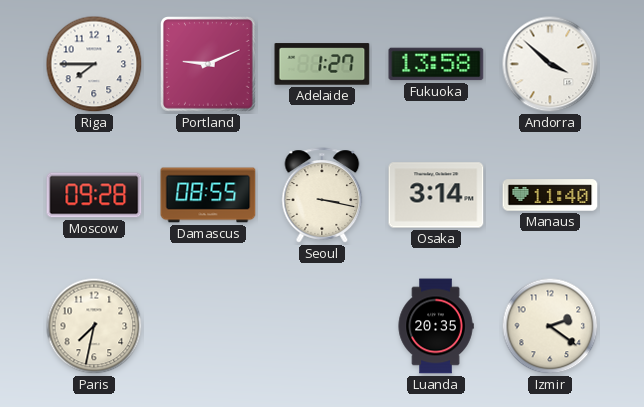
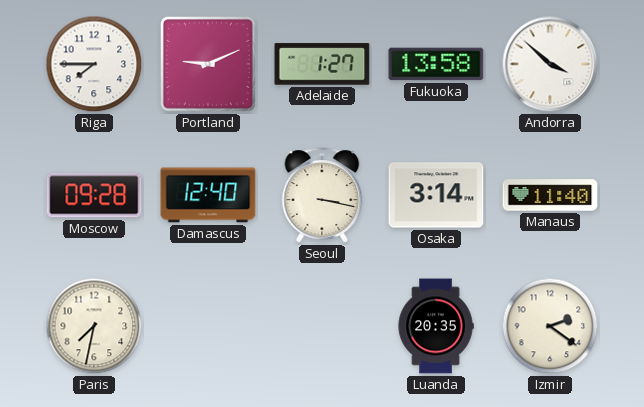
Damascus: 08:55 -> 12:40 (208, 195)
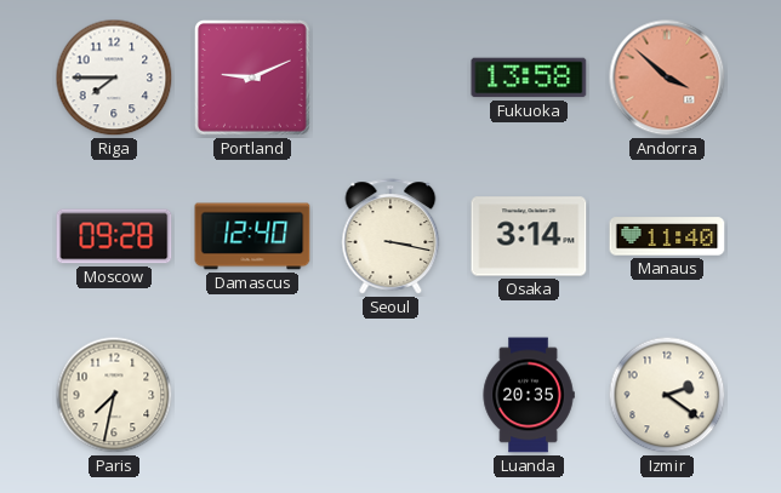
Adelaide: 1:27 -> none (322, 64)
Andorra dial: white -> salmon (667, 78)
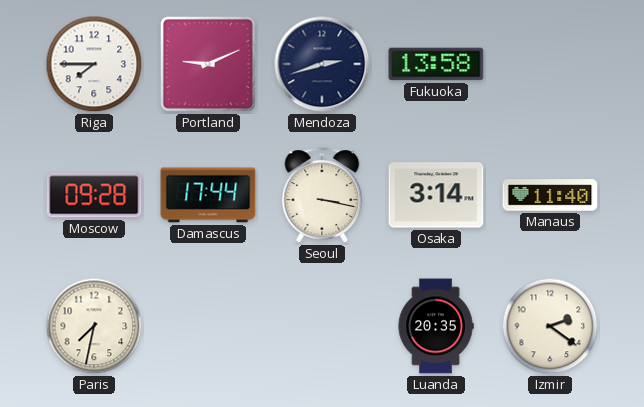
Mendoza: none -> 2:42 (322, 64)
Andorra: 3:52 -> none (667, 78)
Damascus: 12:40 -> 17:44 (208, 195)
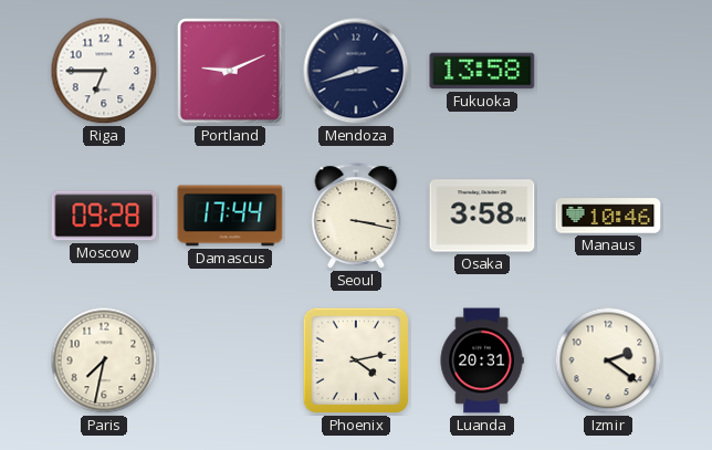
Riga: 7:45 -> 6:45 (104, 71)
Osaka: 3:14 -> 3:58 (482, 216)
Manaus: 11:40 -> 10:46 (608, 216)
Phoenix: none -> 4:13 (356, 360)
Luanda: 20:35 -> 20:31 (482, 360)
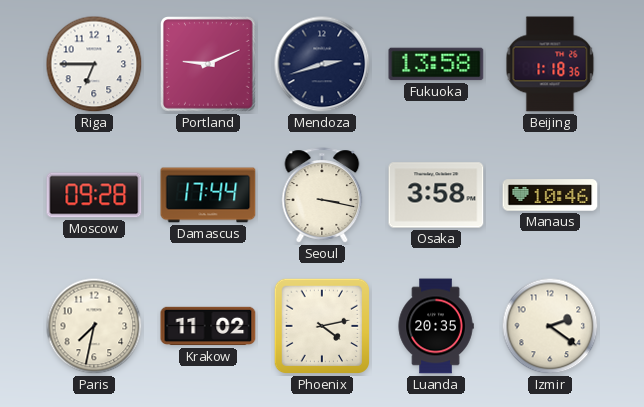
Beijing: none -> 1:18 (550, 64)
Krakow: none -> 11:02 (208, 326)
Luanda: 20:31 -> 20:35 (436, 326)
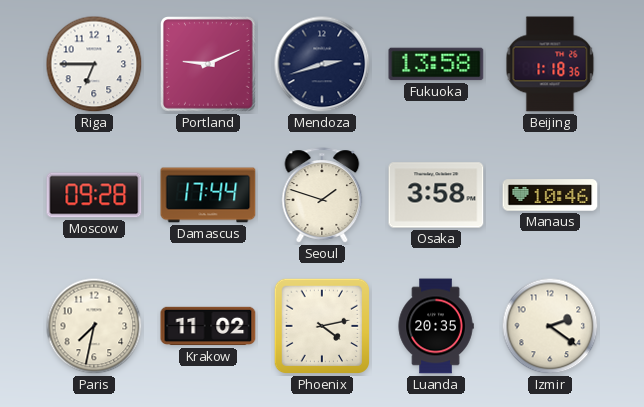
Seoul: 3:17 -> 1:48 (322, 195)
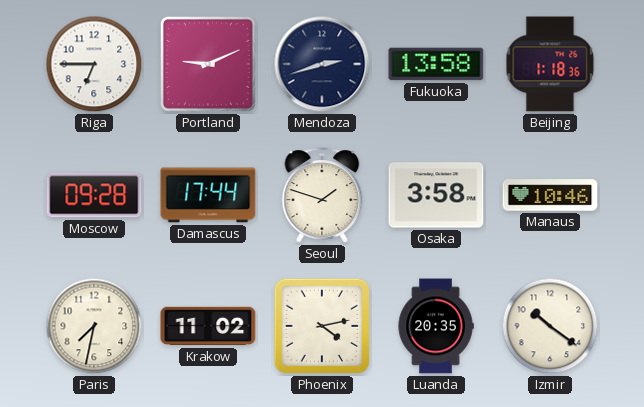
Izmir: 2:21 -> 10:21 (550, 326)
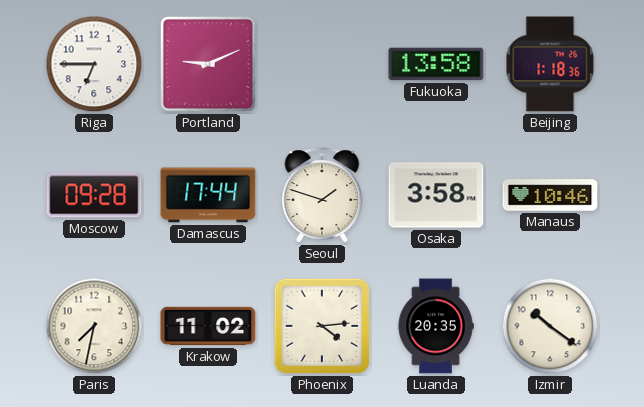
Mendoza: 2:42 -> none (322, 64)
Phoenix: 4:13 -> 4:14 (322, 326)
